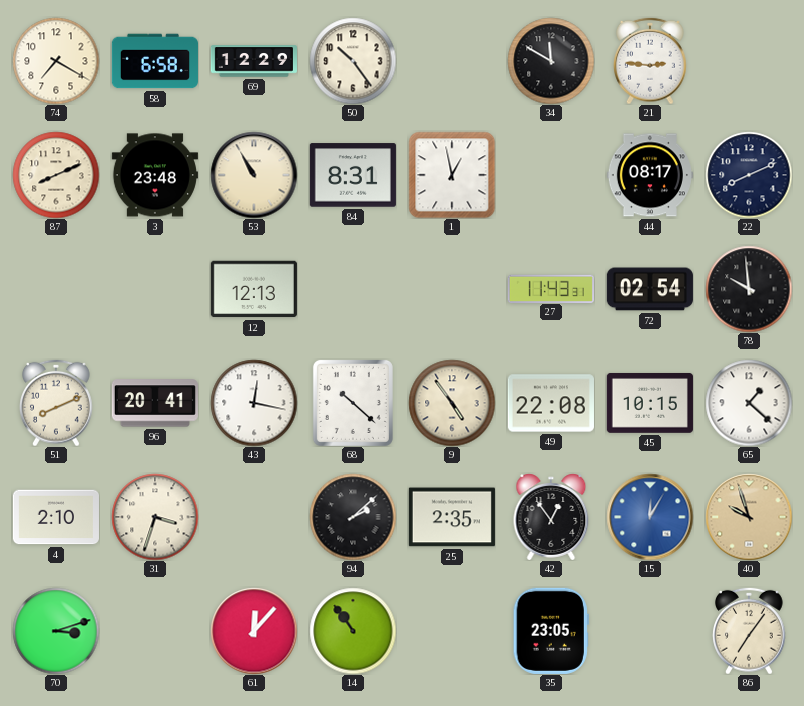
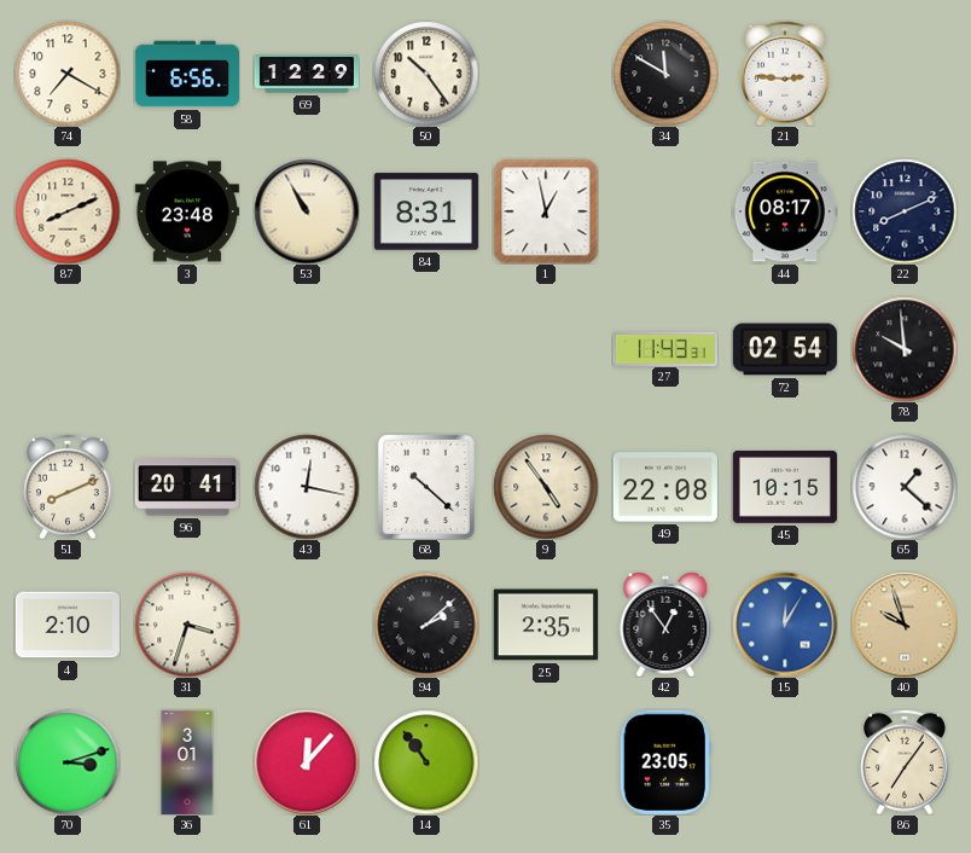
58: 6:58 -> 6:56 (187, 74)
12: 12:13 -> none (254, 289)
36: none -> 3:01 (187, 761)
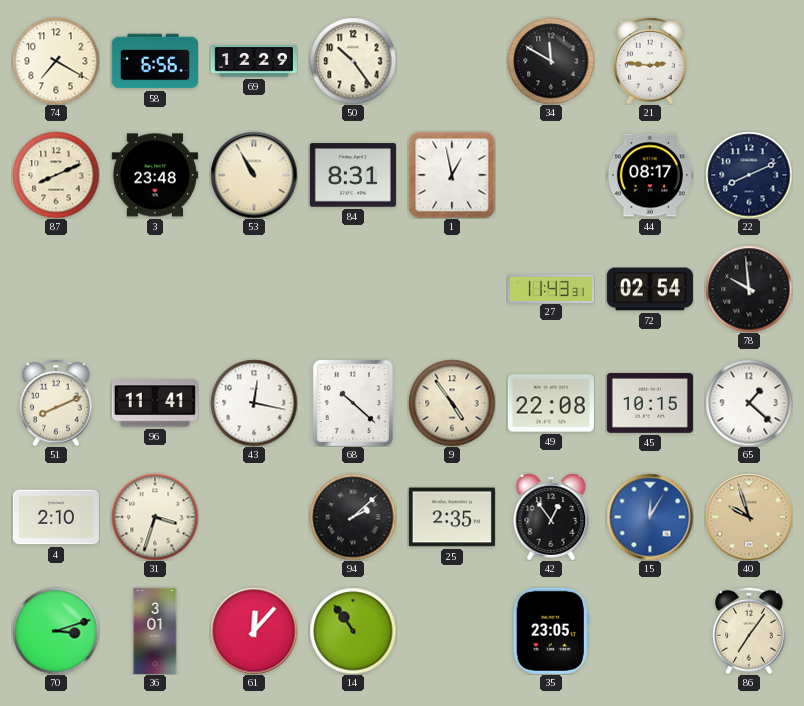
96: 20:41 -> 11:41 (155, 403)
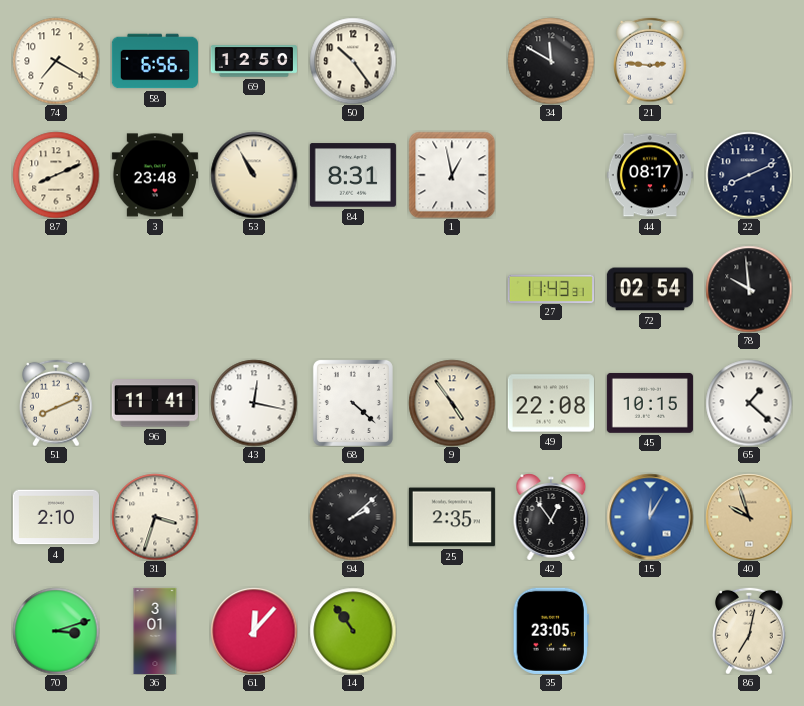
69: 12:29 -> 12:50 (254, 61)
68: 10:22 -> 4:22 (353, 403)
86: 7:06 -> 7:02 (750, 631)
